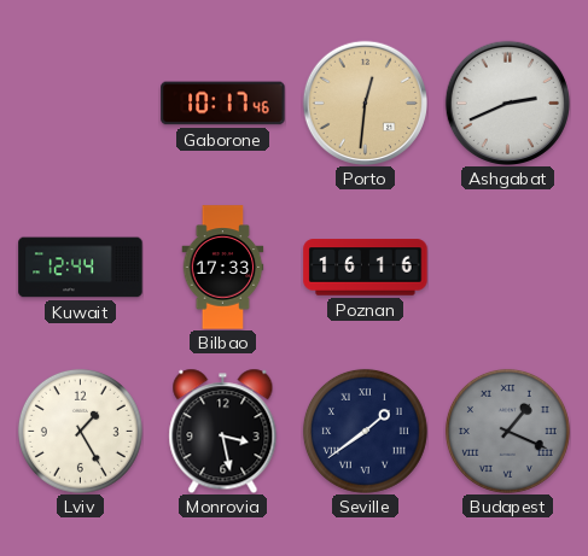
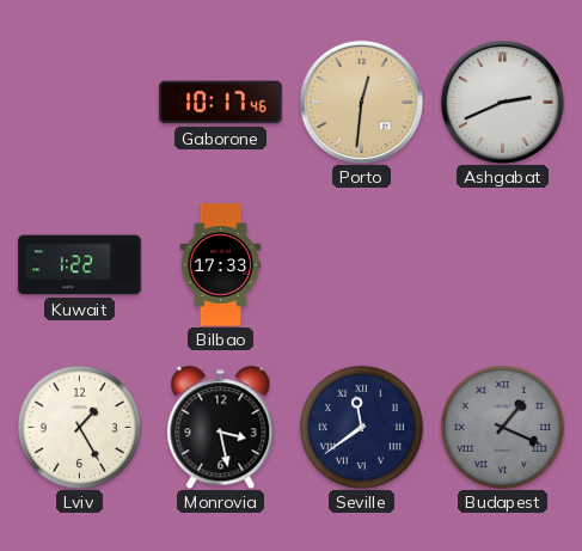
Kuwait: 12:44 -> 1:22 (80, 265)
Poznan: 16:16 -> none (366, 268)
Seville: 1:39 -> 11:39 (361, 427)
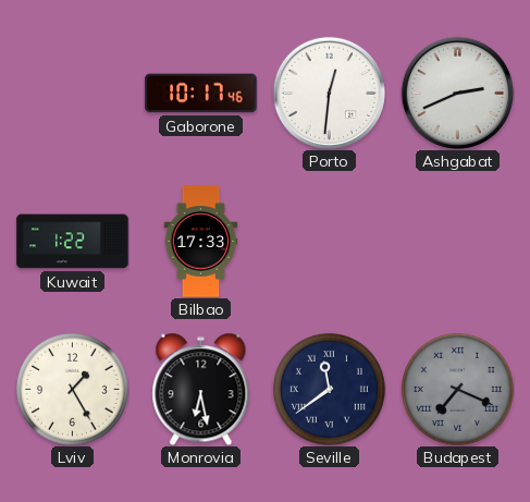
Porto dial: champagne -> white (329, 93)
Monrovia: 3:28 -> 6:28 (201, 389)
Budapest: 1:19 -> 7:19 (457, 389)
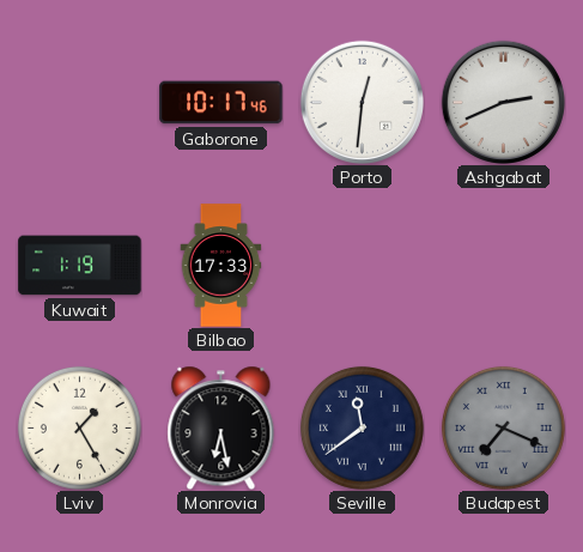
Kuwait: 1:22 -> 1:19 (80, 266)
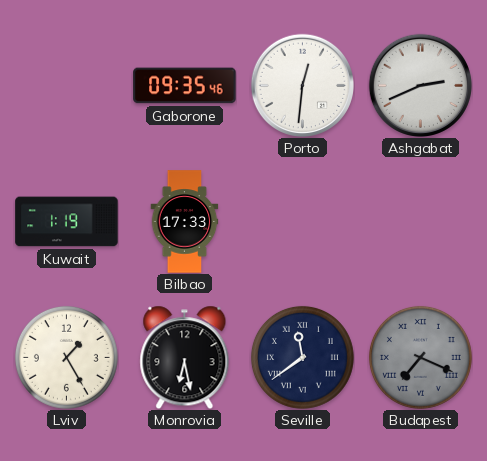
Gaborone: 10:17 -> 09:35 (185, 86)
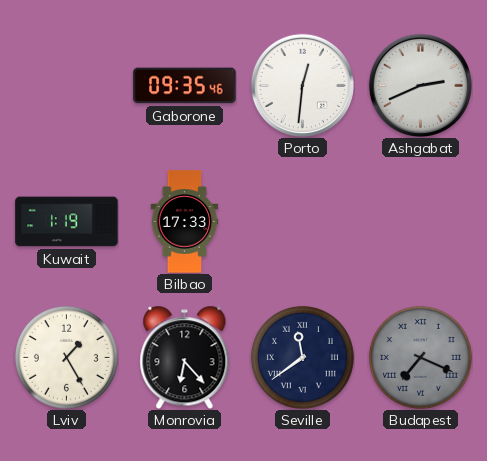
Monrovia: 6:28 -> 6:23 (185, 357)
